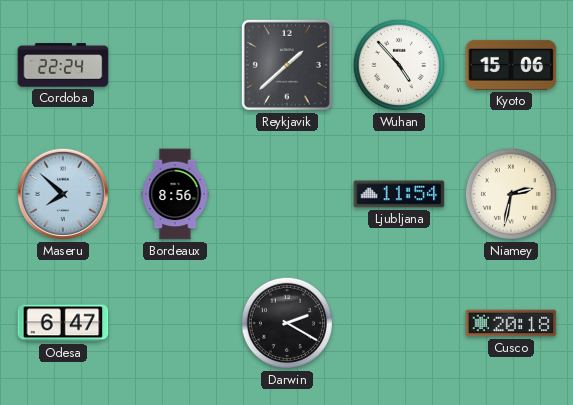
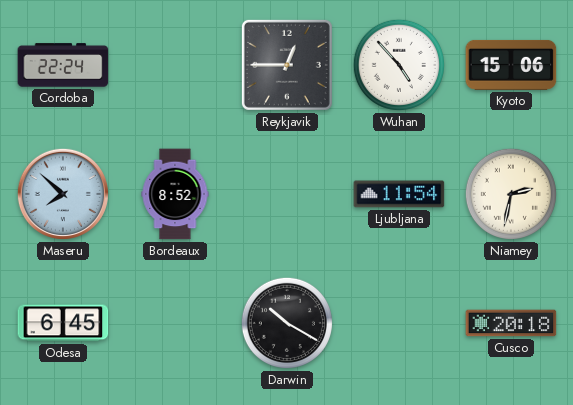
Reykjavik: 1:38 -> 12:45 (287, 65)
Bordeaux: 8:56 -> 8:52 (175, 194)
Odesa: 6:47 -> 6:45 (63, 323)
Darwin: 2:20 -> 10:20 (287, 323)
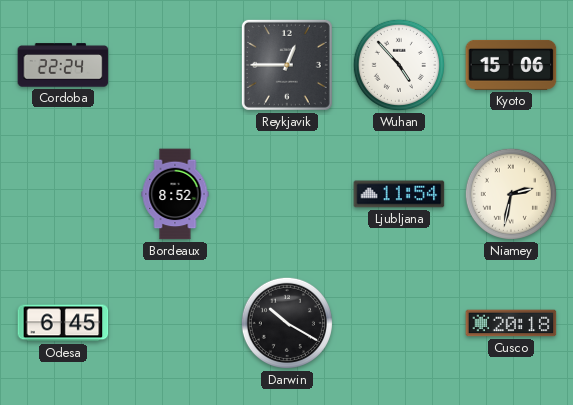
Maseru: 7:52 -> none (63, 194)
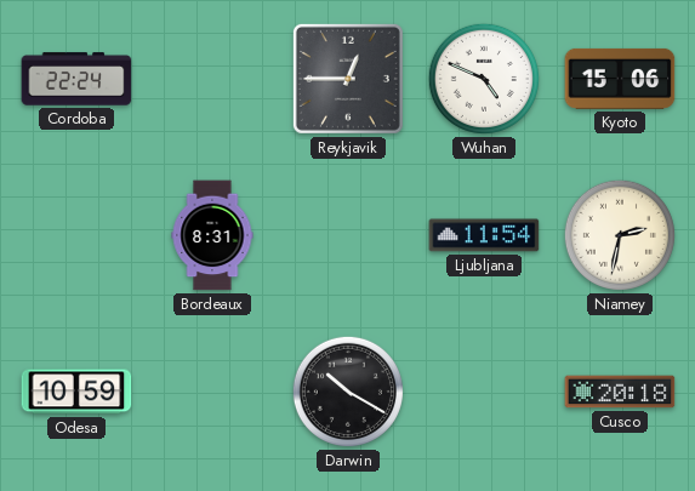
Wuhan: 4:53 -> 4:49 (484, 79)
Bordeaux: 8:52 -> 8:31 (212, 235)
Odesa: 6:45 -> 10:59 (76, 392)
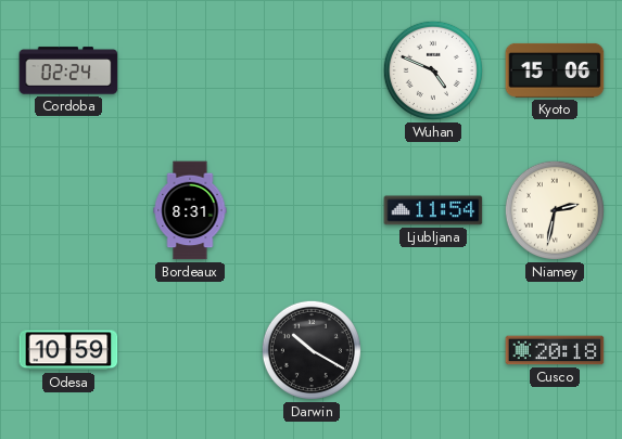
Cordoba: 22:24 -> 02:24 (68, 70)
Reykjavik: 12:45 -> none (348, 79)
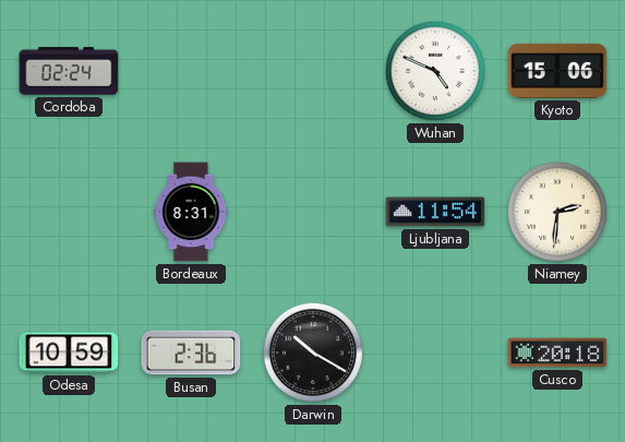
Niamey: 2:32 -> 2:31 (557, 212)
Busan: none -> 2:36 (191, 353)
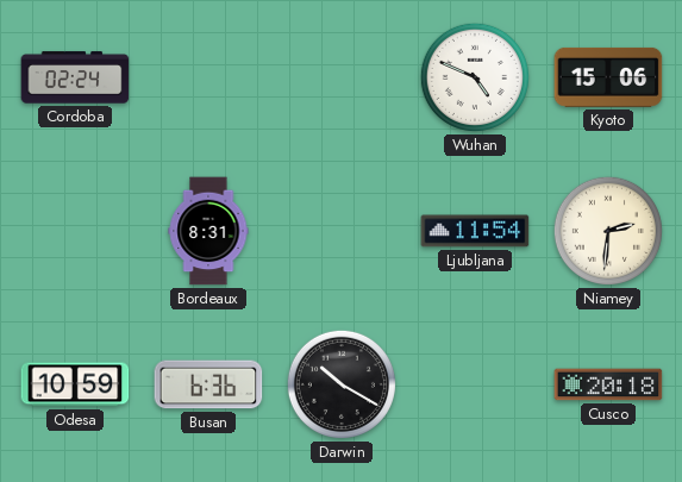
Busan: 2:36 -> 6:36 (208, 384)
